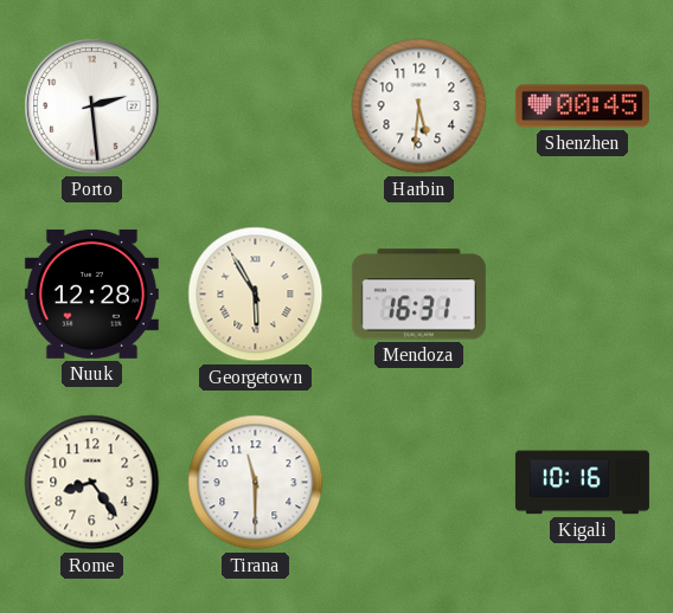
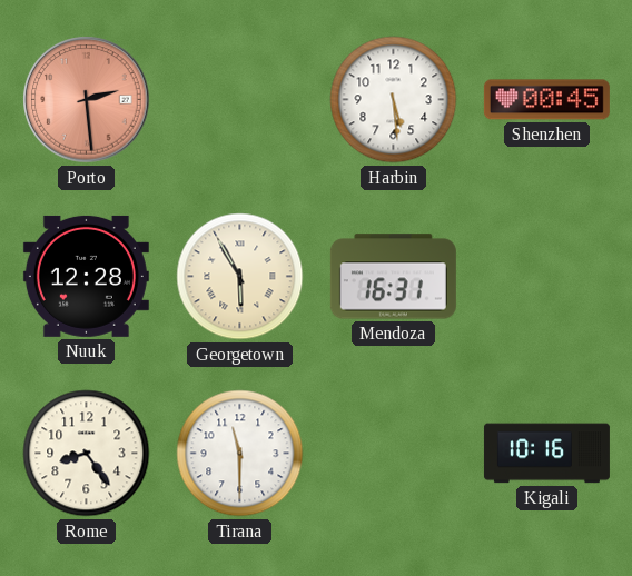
Porto dial: white -> salmon (87, 100)
Harbin: 5:31 -> 5:29 (394, 100)
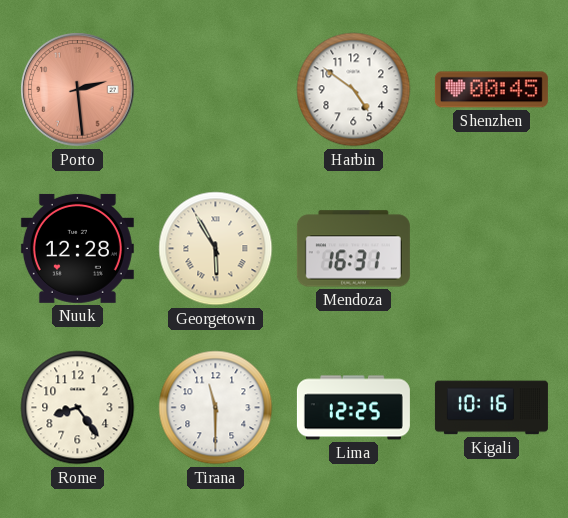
Harbin: 5:29 -> 4:51 (354, 90)
Lima: none -> 12:25 (353, 408)
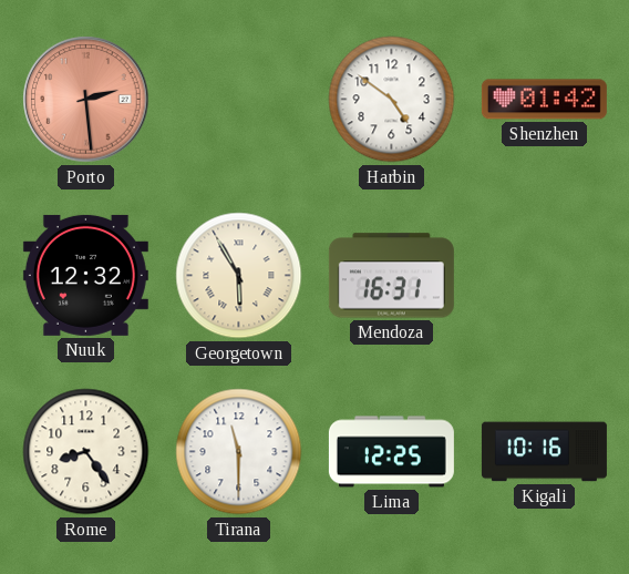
Shenzhen: 00:45 -> 01:42 (544, 100)
Nuuk: 12:28 -> 12:32 (85, 275)
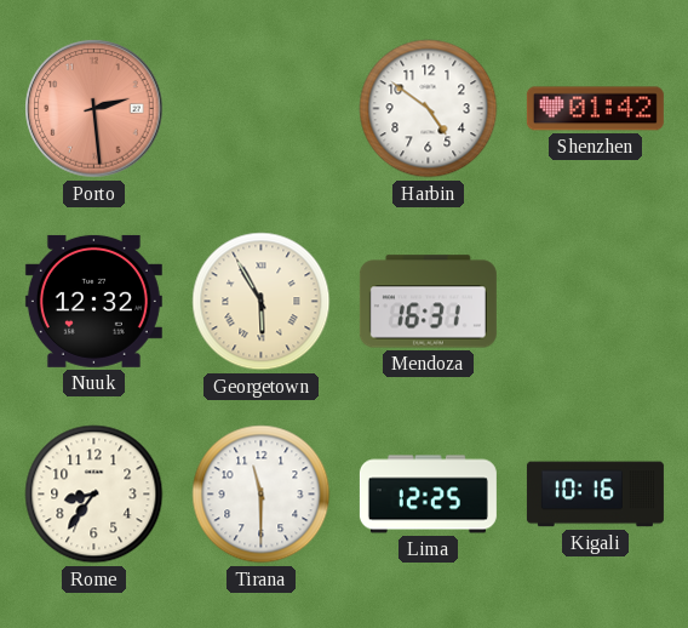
Rome: 8:24 -> 8:36 (94, 495)
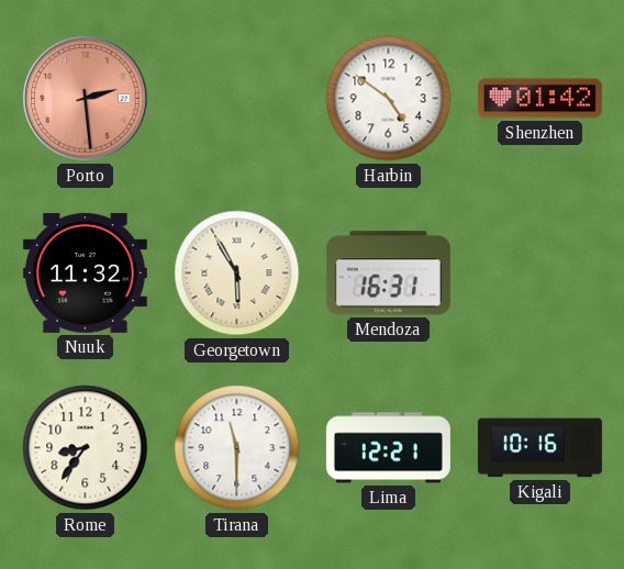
Nuuk: 12:32 -> 11:32 (85, 272)
Lima: 12:25 -> 12:21 (388, 448)
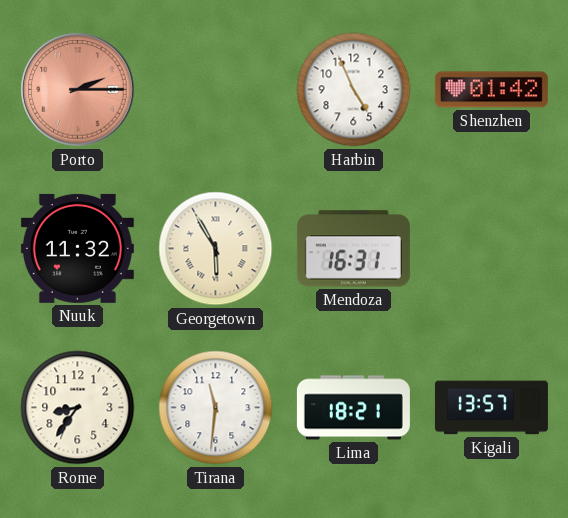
Porto: 2:29 -> 2:15 (78, 90)
Harbin: 4:51 -> 4:56 (354, 90)
Tirana: 11:30 -> 11:31 (216, 408)
Lima: 12:21 -> 18:21 (353, 408)
Kigali: 10:16 -> 13:57 (491, 408)
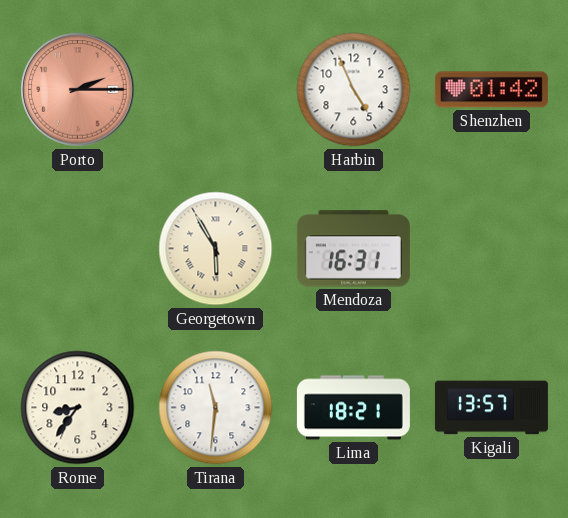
Nuuk: 11:32 -> none (77, 248)
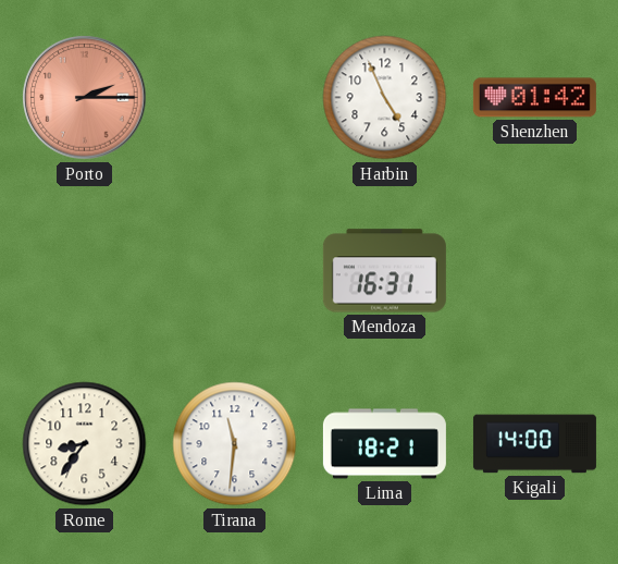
Georgetown: 5:55 -> none (216, 249)
Kigali: 13:57 -> 14:00 (534, 444)
